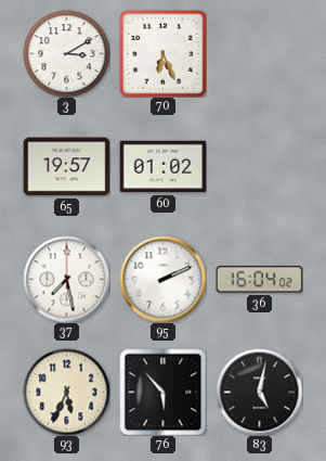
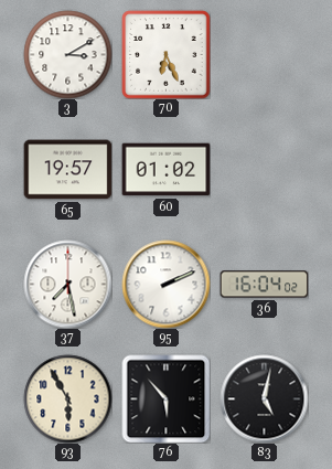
93: 5:34 -> 5:55 (67, 398)
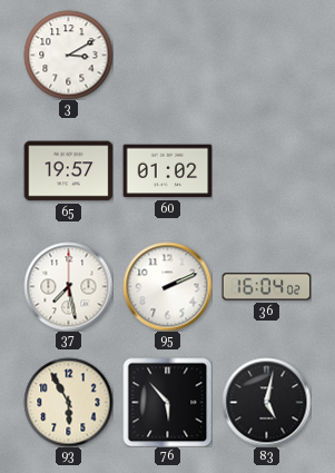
70: 6:26 -> none (165, 54)
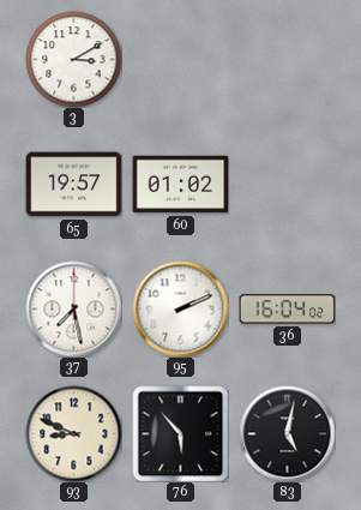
93: 5:55 -> 8:49 (73, 433)
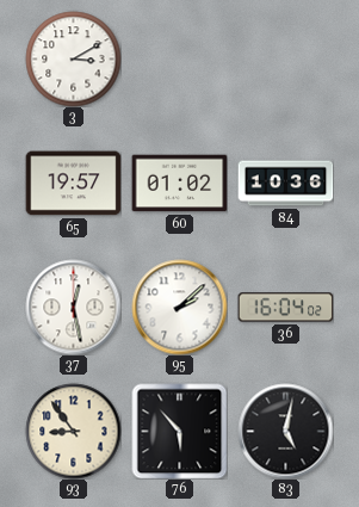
84: none -> 10:36 (285, 184)
37: 7:28 -> 12:28 (73, 307)
95: 2:11 -> 2:08 (179, 307)
93: 8:49 -> 8:54 (73, 431)
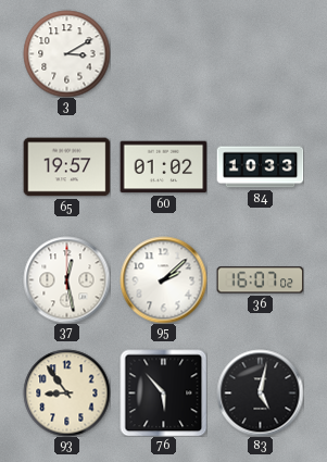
84: 10:36 -> 10:33 (260, 167)
36: 16:04 -> 16:07 (260, 280)
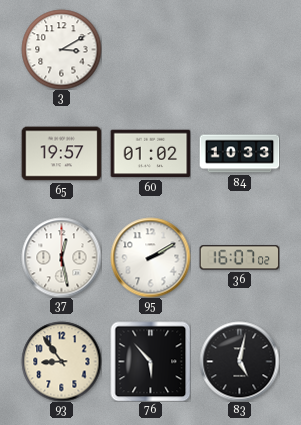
95: 2:08 -> 2:10 (150, 257)
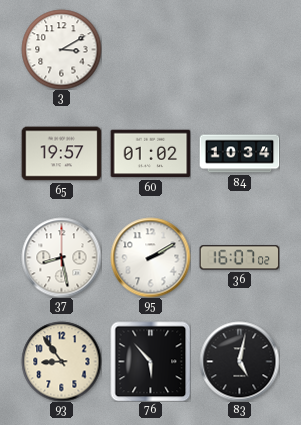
84: 10:33 -> 10:34 (239, 154)
37: 12:28 -> 8:28 (61, 257)
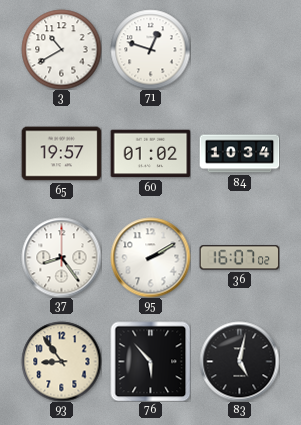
3: 3:10 -> 10:40 (61, 49)
71: none -> 12:48 (150, 49)
37: 8:28 -> 8:24 (61, 257)
